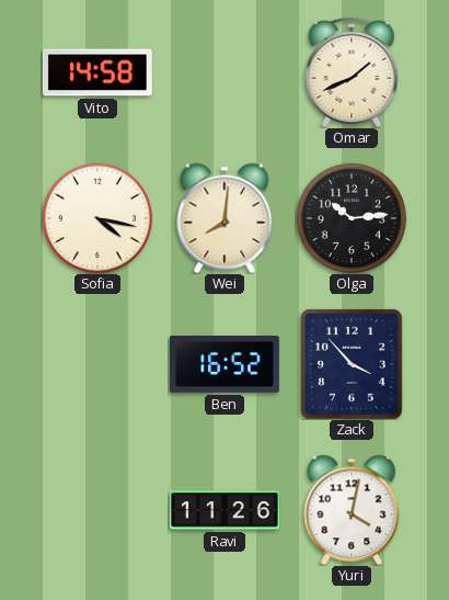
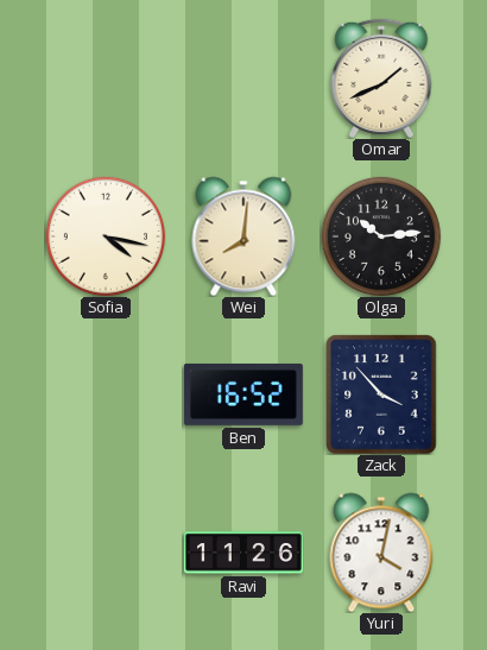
Vito: 14:58 -> none (97, 72)
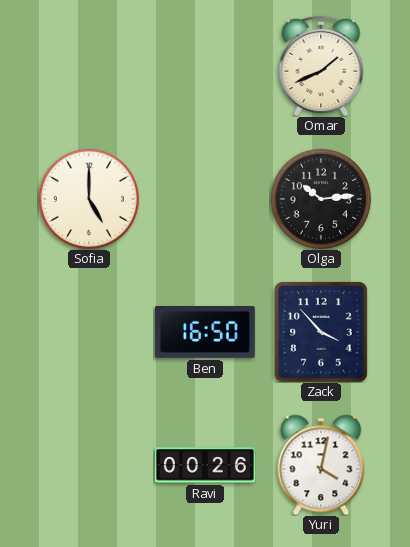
Sofia: 4:17 -> 5:00 (89, 199)
Wei: 8:01 -> none (243, 236)
Ben: 16:52 -> 16:50 (205, 332)
Ravi: 11:26 -> 00:26 (205, 465)
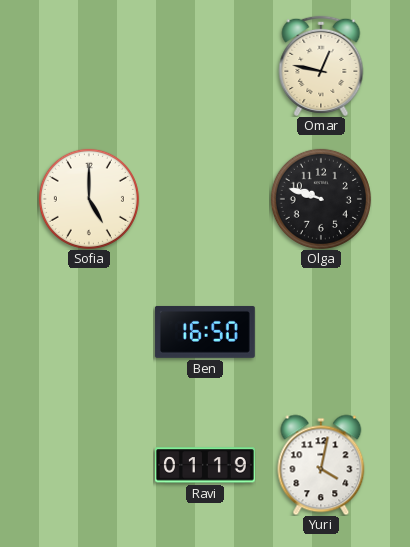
Omar: 1:41 -> 12:47 (321, 65)
Olga: 10:14 -> 9:48 (321, 199)
Zack: 3:53 -> none (321, 332)
Ravi: 00:26 -> 01:19 (205, 465)
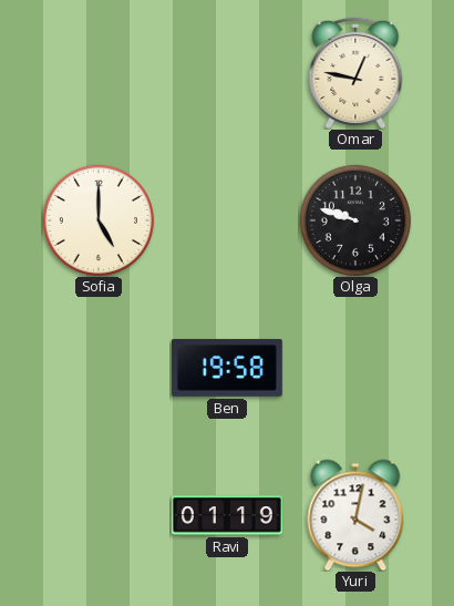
Ben: 16:50 -> 19:58 (227, 368)
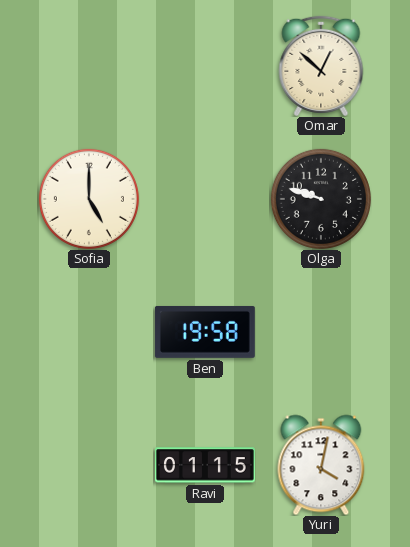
Omar: 12:47 -> 12:52 (321, 65)
Ravi: 01:19 -> 01:15 (205, 465)
